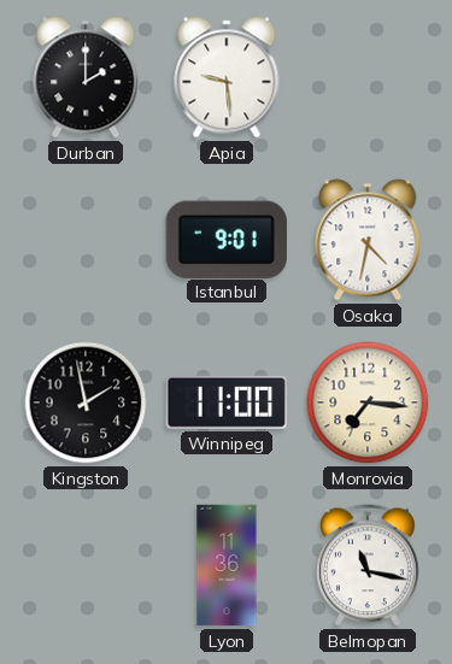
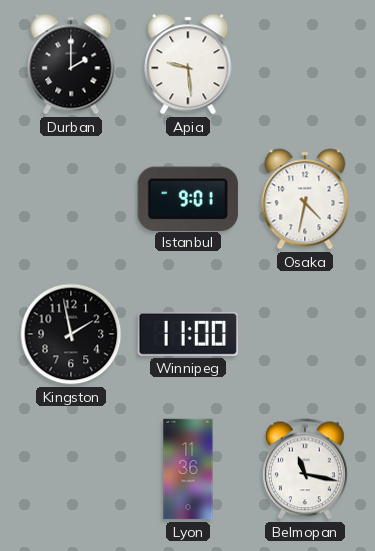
Monrovia: 7:16 -> none (368, 402)
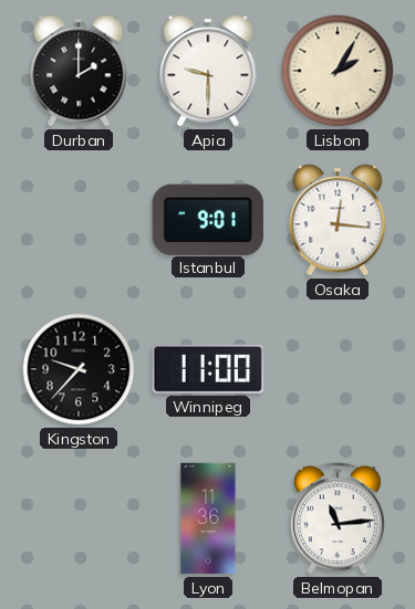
Apia: 9:29 -> 9:30 (208, 71)
Lisbon: none -> 2:05 (338, 71)
Osaka: 4:32 -> 12:16 (338, 220)
Kingston: 1:58 -> 9:37 (79, 369)
Belmopan: 11:17 -> 11:14 (338, 518)
